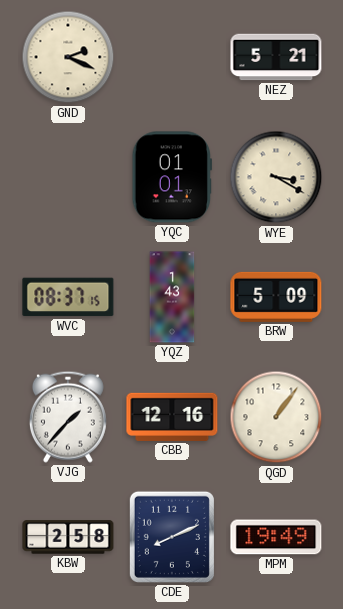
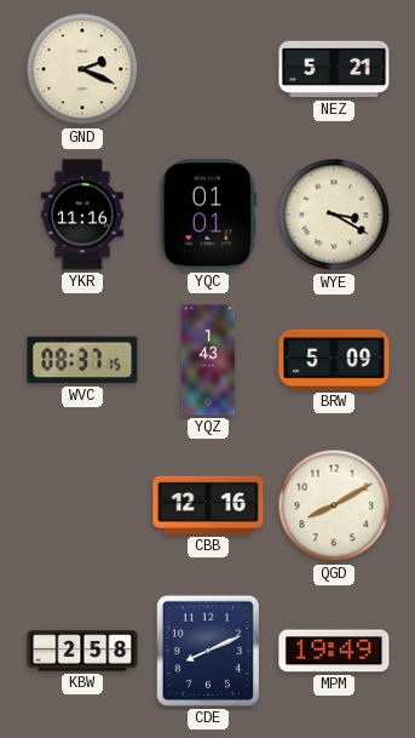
YKR: none -> 11:16 (82, 214)
VJG: 1:37 -> none (68, 417)
QGD: 1:06 -> 8:10 (334, 505)
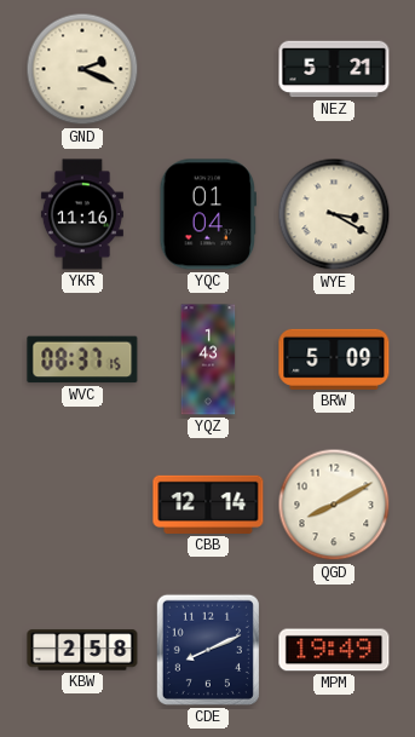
YQC: 01:01 -> 01:04 (208, 214)
CBB: 12:16 -> 12:14 (208, 505)
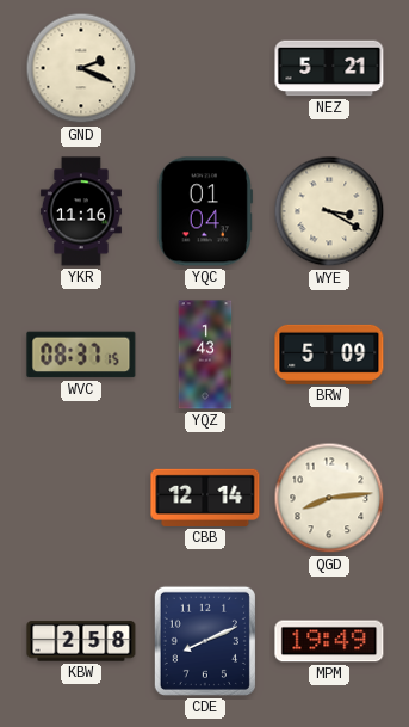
QGD: 8:10 -> 8:14 (329, 498)
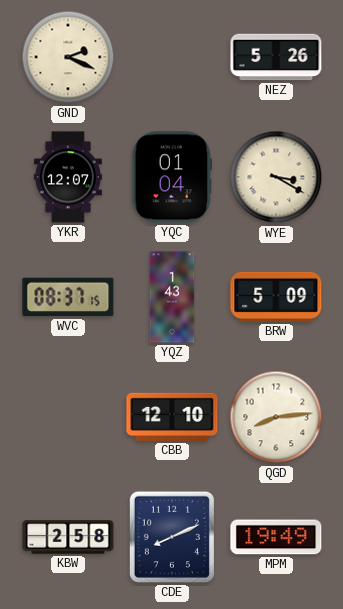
NEZ: 5:21 -> 5:26 (276, 57)
YKR: 11:16 -> 12:07 (68, 177)
CBB: 12:14 -> 12:10 (172, 417)
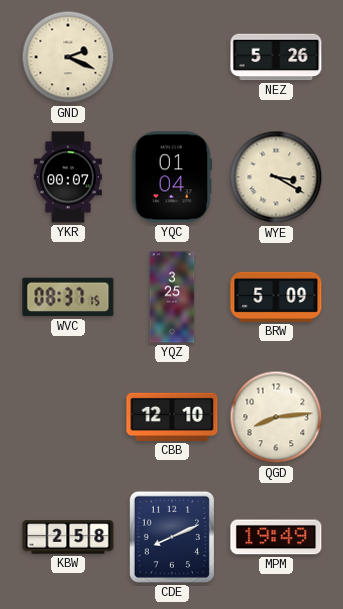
YKR: 12:07 -> 00:07 (68, 177)
YQZ: 1:43 -> 3:25 (172, 297)
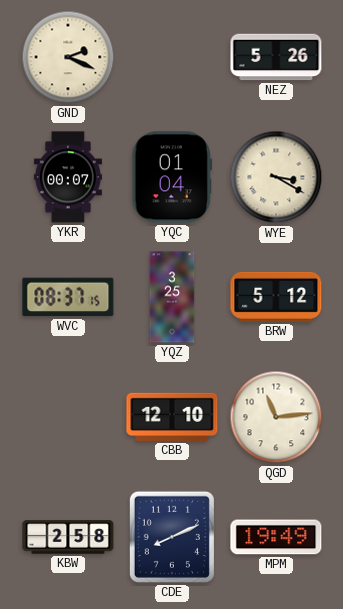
BRW: 5:09 -> 5:12 (276, 297)
QGD: 8:14 -> 11:14 (276, 417)
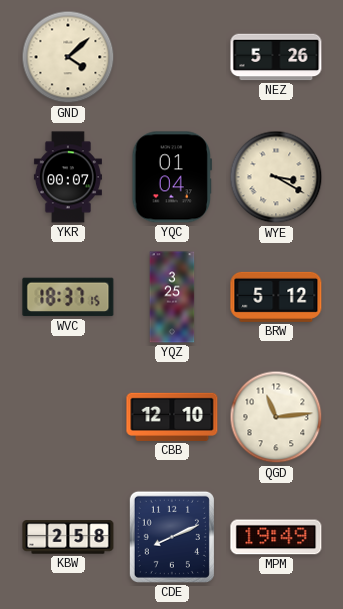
GND: 2:19 -> 4:08 (68, 57)
WVC: 08:37 -> 18:37 (68, 297)
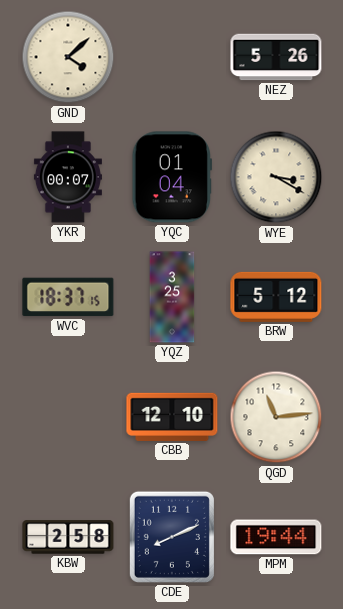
MPM: 19:49 -> 19:44 (276, 537)
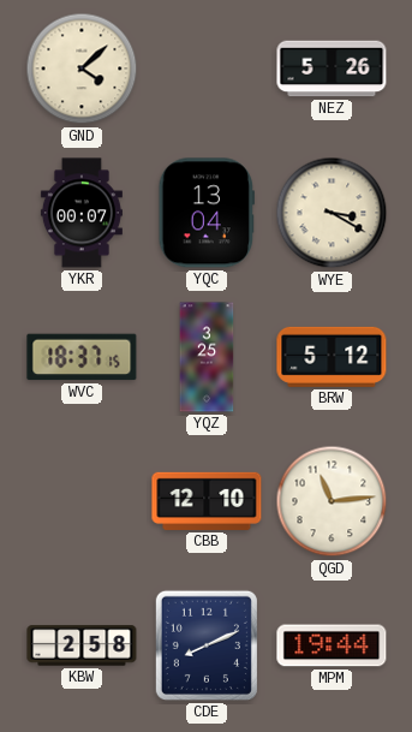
YQC: 01:04 -> 13:04 (207, 213)
